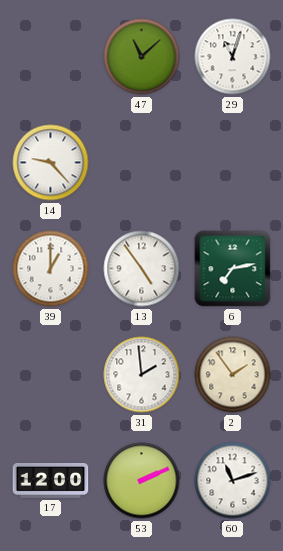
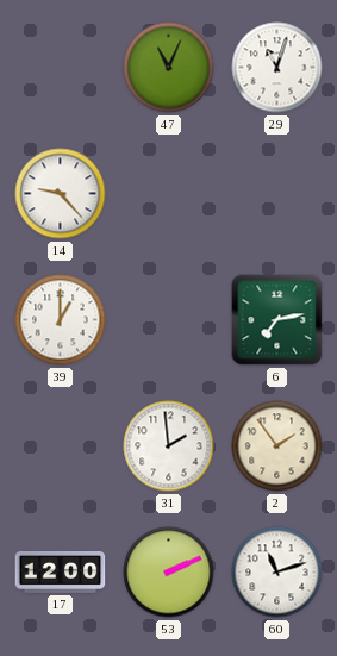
47: 11:08 -> 11:04 (169, 68)
13: 4:54 -> none (142, 269)
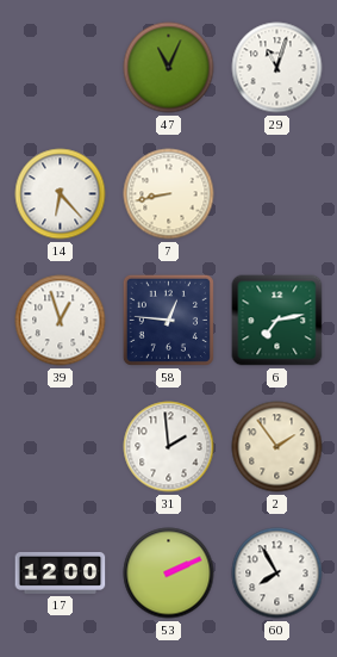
14: 9:23 -> 6:23 (61, 194)
7: none -> 8:43 (169, 194)
39: 1:00 -> 12:57 (61, 321)
58: none -> 12:46 (168, 320)
60: 11:12 -> 7:55 (277, 574)
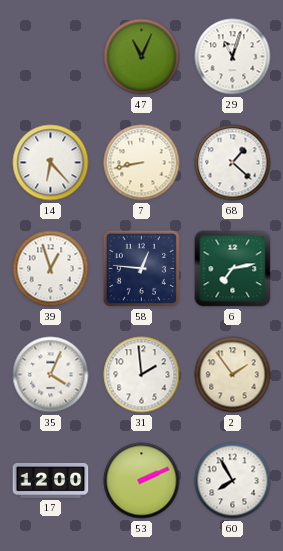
68: none -> 1:22 (233, 163)
35: none -> 4:04 (51, 375)
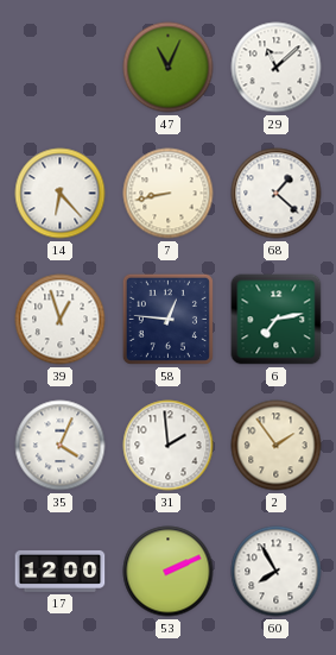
29: 11:03 -> 11:08 (277, 68)
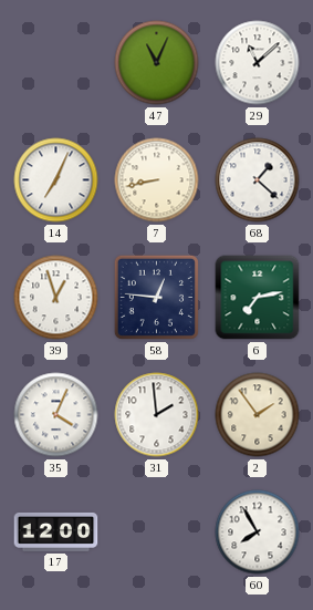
14: 6:23 -> 7:04 (56, 180)
53: 2:11 -> none (169, 572)
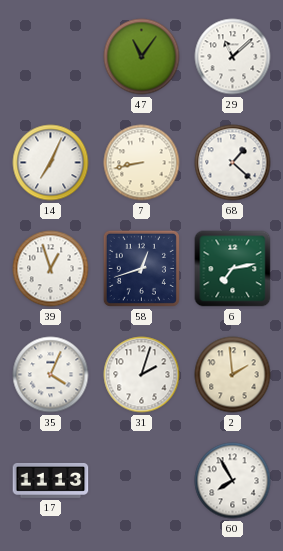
47: 11:04 -> 11:06 (142, 57)
58: 12:46 -> 12:42 (141, 268)
31: 1:59 -> 2:03 (142, 375)
2: 1:54 -> 1:59 (233, 375)
17: 12:00 -> 11:13 (51, 480)
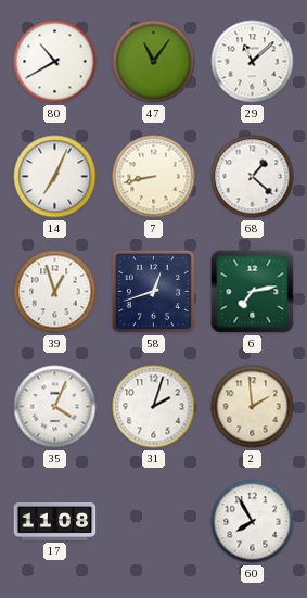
80: none -> 10:40 (55, 62)
17: 11:13 -> 11:08 (55, 521)
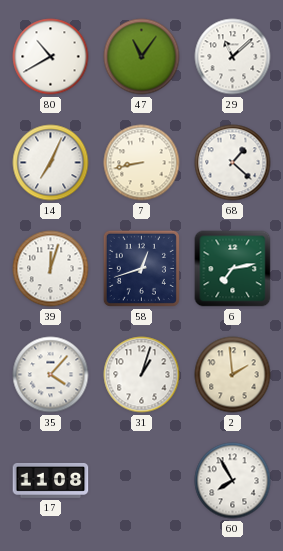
39: 12:57 -> 12:03 (51, 269)
35: 4:04 -> 4:07 (51, 375)
31: 2:03 -> 1:03 (142, 375)
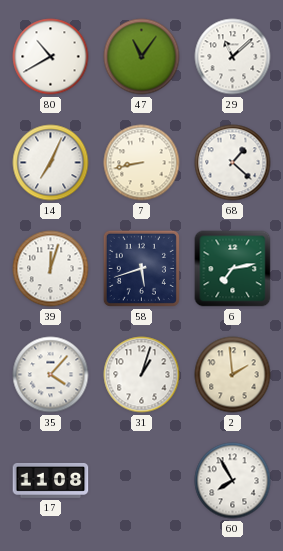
58: 12:42 -> 5:42 (141, 268)
